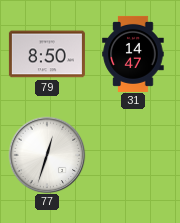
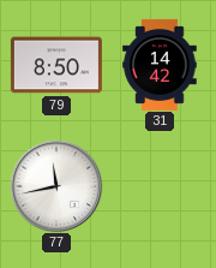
31: 14:47 -> 14:42 (160, 65)
77: 12:33 -> 11:43 (56, 186)
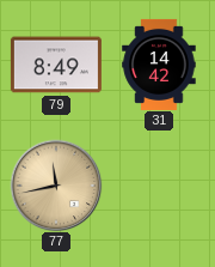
79: 8:50 -> 8:49 (56, 65)
77 dial: white -> champagne (56, 186)
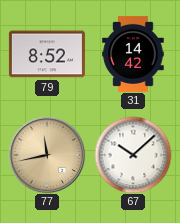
79: 8:49 -> 8:52 (47, 54)
67: none -> 10:08 (133, 155)
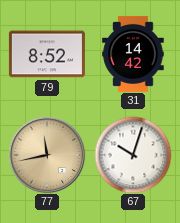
67: 10:08 -> 10:03 (133, 155)
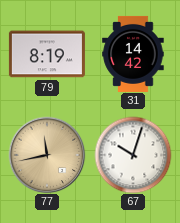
79: 8:52 -> 8:19 (47, 54)
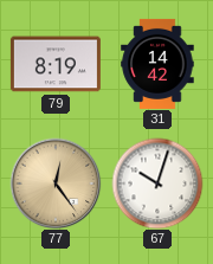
77: 11:43 -> 12:24 (56, 183)
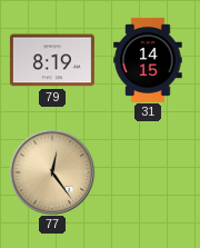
31: 14:42 -> 14:15 (148, 60)
67: 10:03 -> none (157, 183)
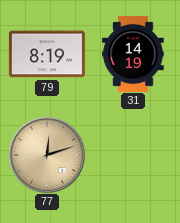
31: 14:15 -> 14:19 (133, 54)
77: 12:24 -> 12:12 (47, 155)
